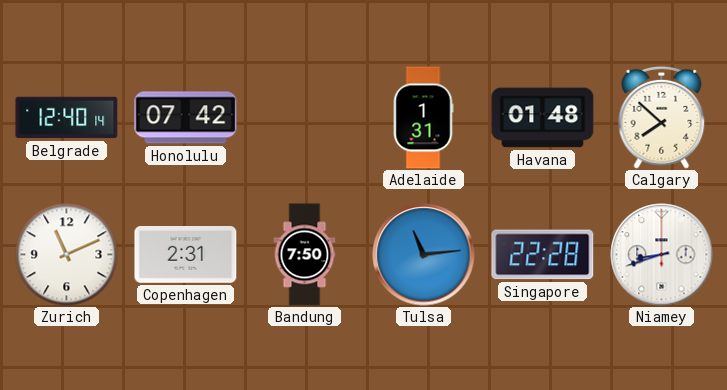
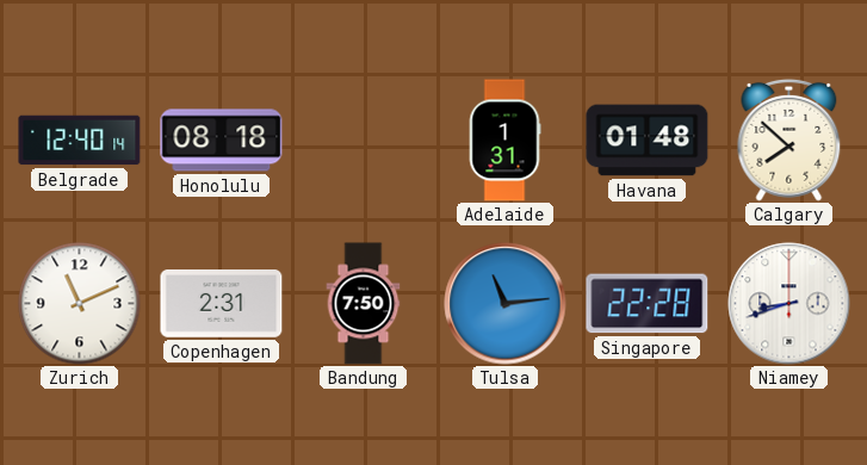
Honolulu: 07:42 -> 08:18 (222, 141)
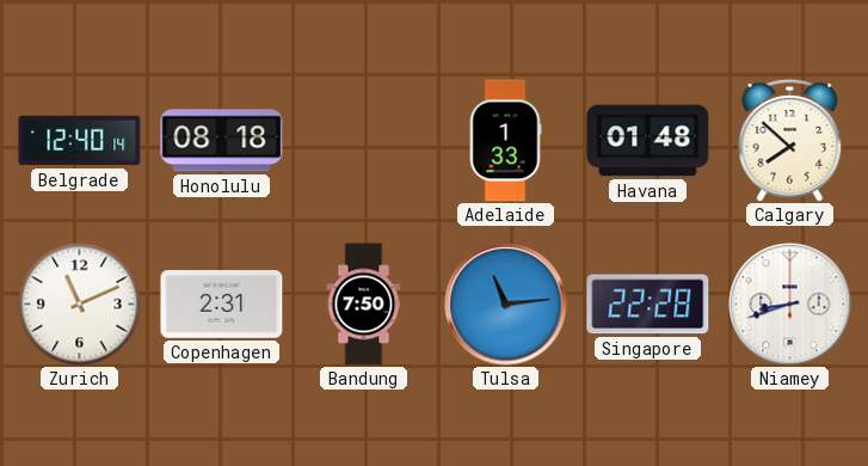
Adelaide: 1:31 -> 1:33 (505, 141)
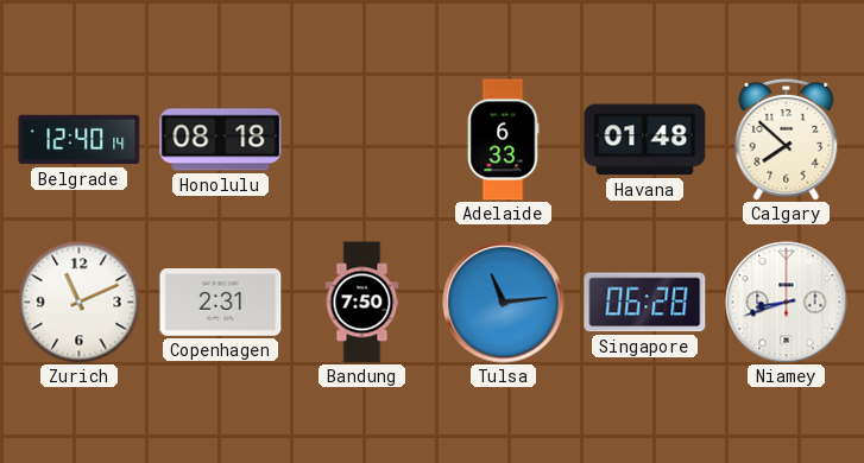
Adelaide: 1:33 -> 6:33 (503, 140)
Singapore: 22:28 -> 06:28 (645, 303)
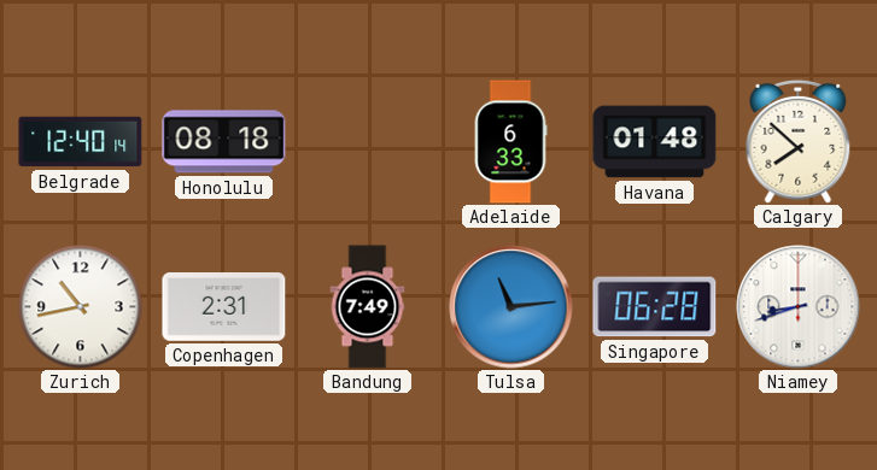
Zurich: 11:11 -> 10:43 (81, 307)
Bandung: 7:50 -> 7:49 (368, 307)
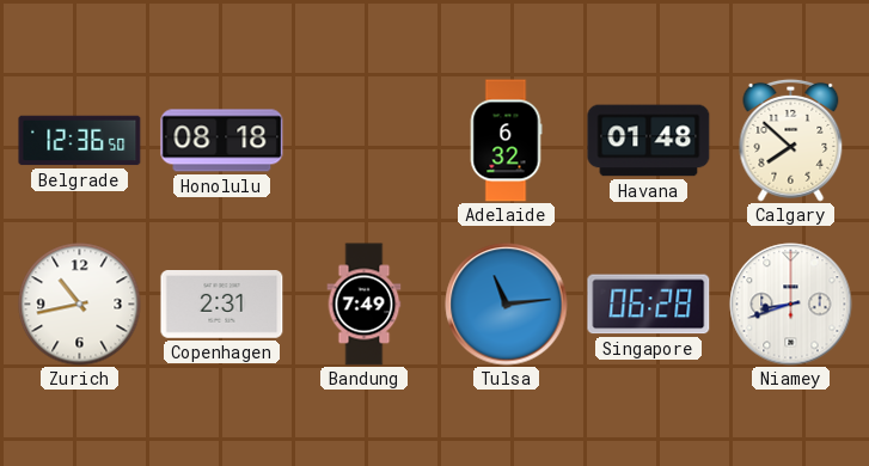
Belgrade: 12:40 -> 12:36 (80, 141)
Adelaide: 6:33 -> 6:32 (506, 141)
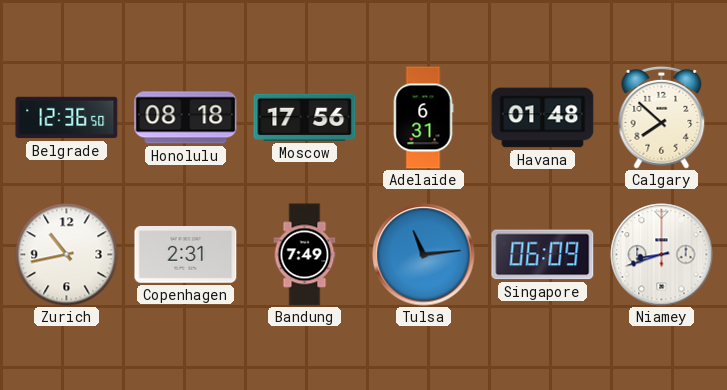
Moscow: none -> 17:56 (305, 117)
Adelaide: 6:32 -> 6:31 (423, 118)
Singapore: 06:28 -> 06:09 (543, 255)
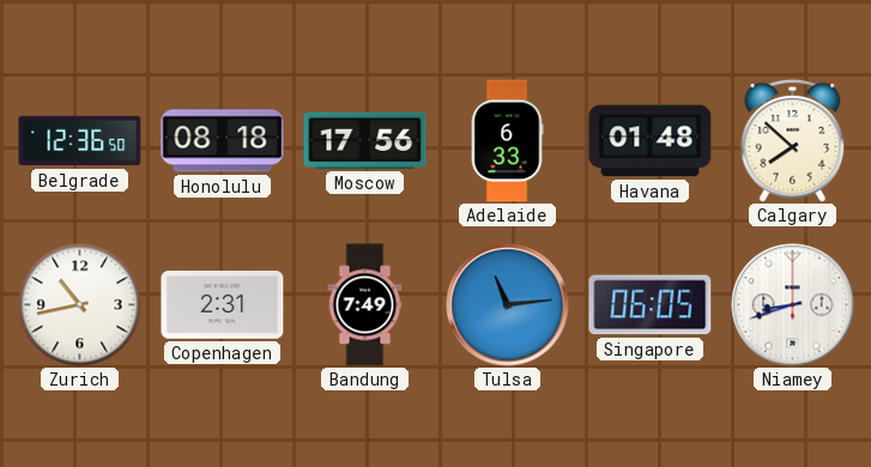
Adelaide: 6:31 -> 6:33 (507, 141)
Singapore: 06:09 -> 06:05 (651, 305)
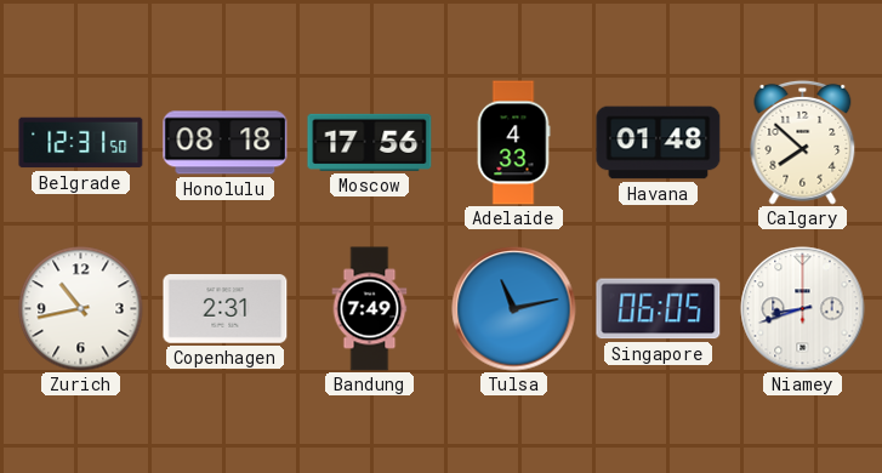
Belgrade: 12:36 -> 12:31 (81, 143)
Adelaide: 6:33 -> 4:33 (513, 143)
Tulsa: 11:14 -> 11:13 (514, 309)
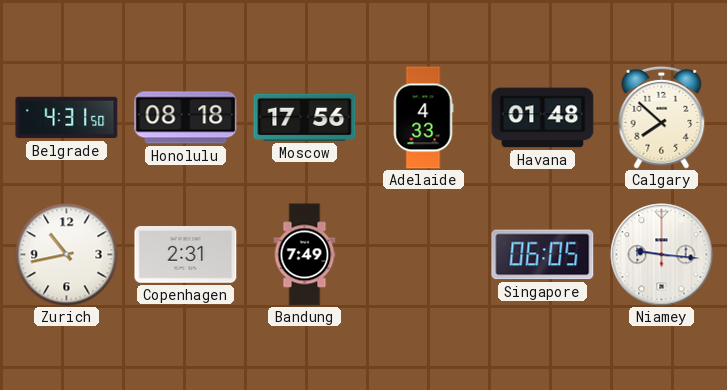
Belgrade: 12:31 -> 4:31 (67, 118)
Tulsa: 11:13 -> none (514, 309)
Niamey: 8:42 -> 9:16 (662, 255)
